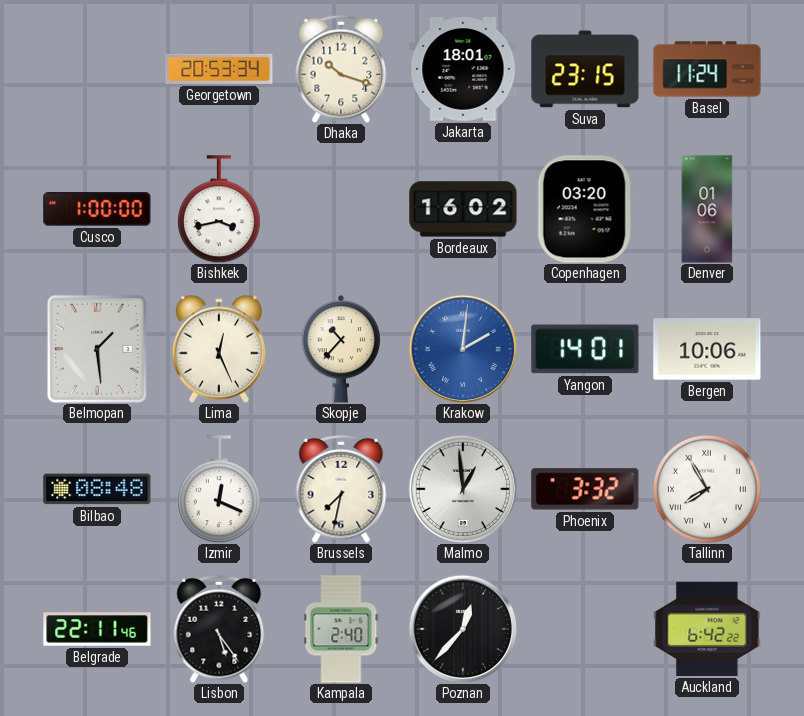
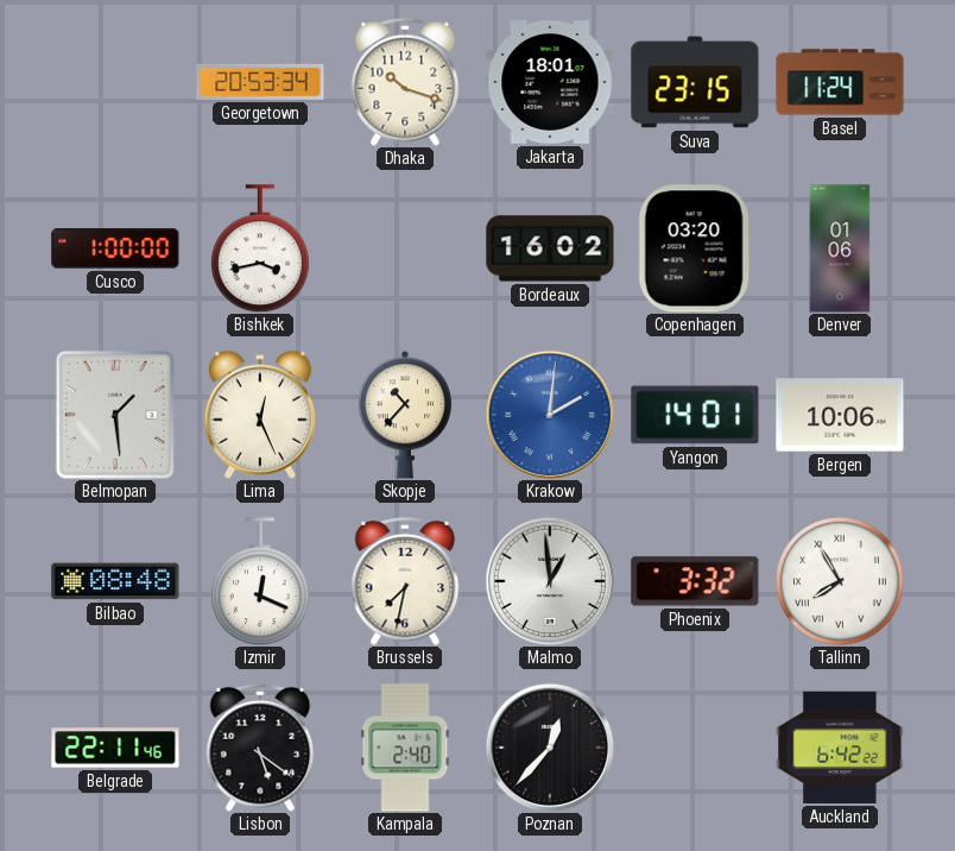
Lisbon: 5:24 -> 5:21 (260, 748)
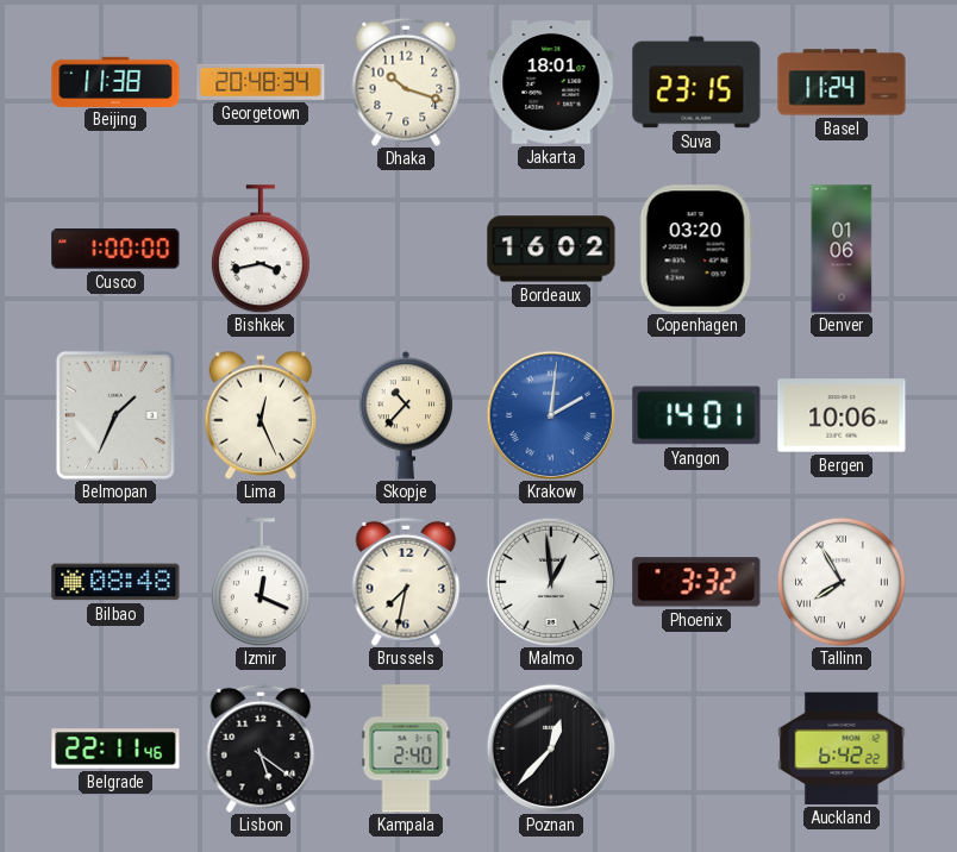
Beijing: none -> 11:38 (115, 81)
Georgetown: 20:53 -> 20:48 (261, 82)
Belmopan: 1:29 -> 1:34 (115, 415)
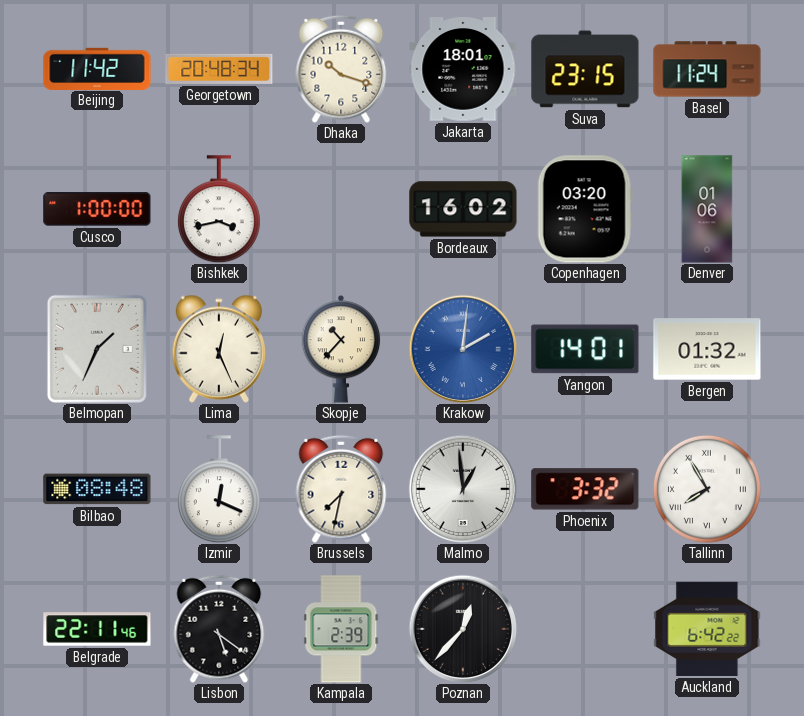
Beijing: 11:38 -> 11:42 (97, 68)
Bergen: 10:06 -> 01:32 (707, 349)
Kampala: 2:40 -> 2:39 (341, 629)
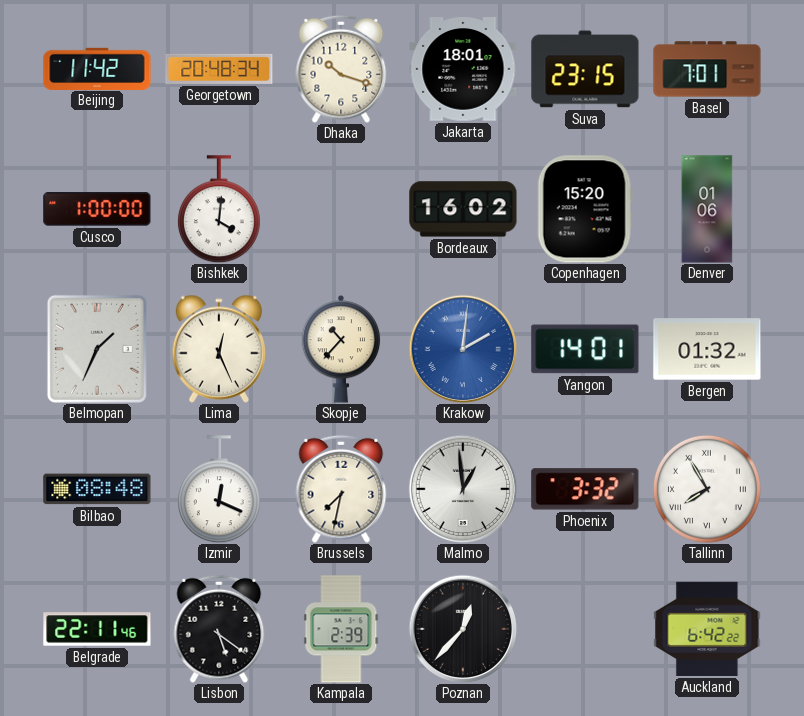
Basel: 11:24 -> 7:01 (707, 69)
Bishkek: 3:43 -> 4:01 (219, 209)
Copenhagen: 03:20 -> 15:20 (585, 209)
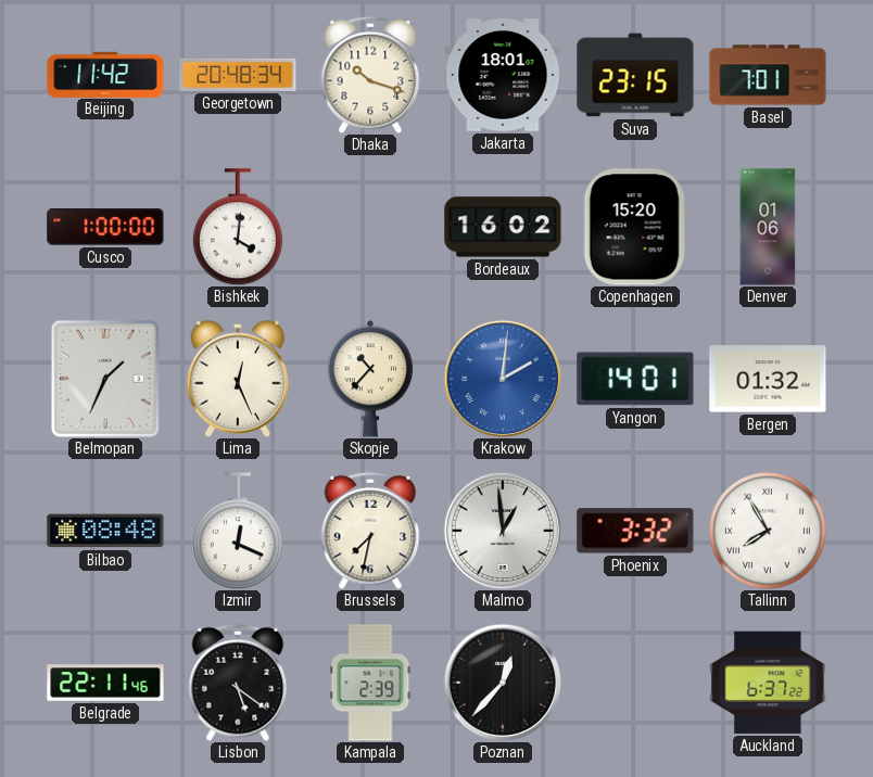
Auckland: 6:42 -> 6:37 (768, 683)
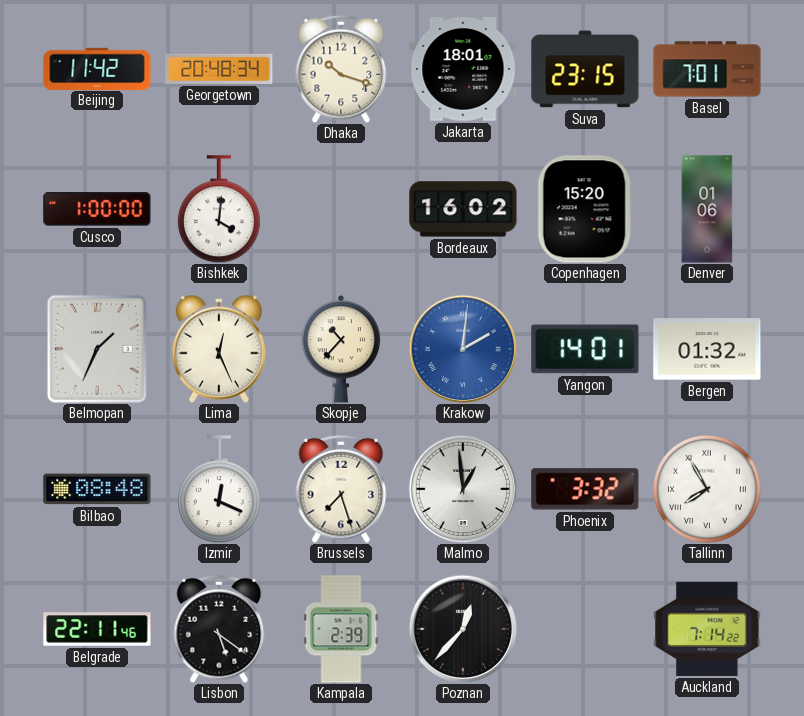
Brussels: 7:32 -> 7:27 (341, 489)
Auckland: 6:37 -> 7:14 (707, 629)
